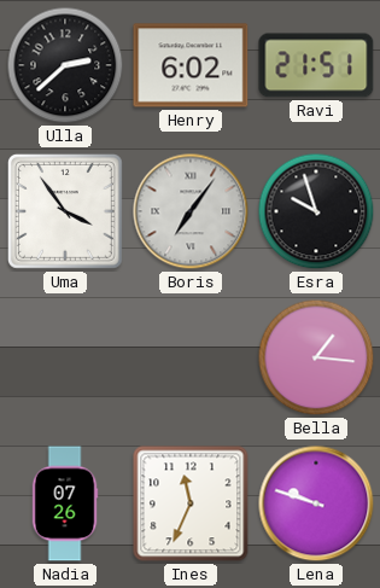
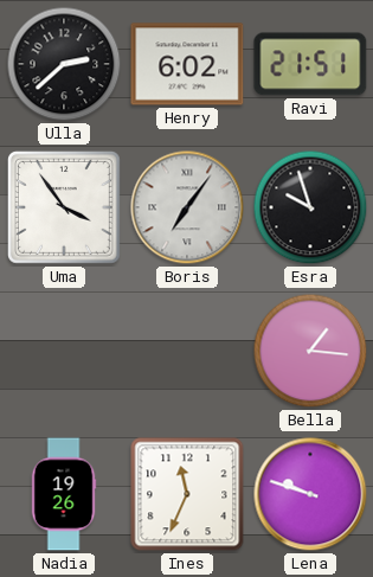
Nadia: 07:26 -> 19:26 (64, 494)
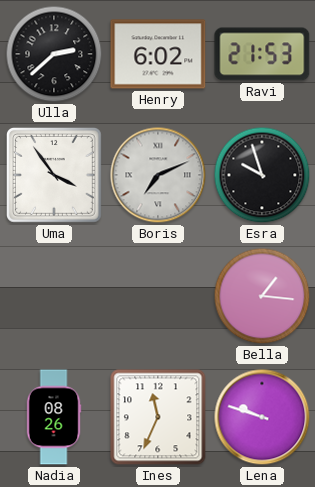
Ravi: 21:51 -> 21:53 (262, 54)
Boris: 7:06 -> 7:11 (158, 175)
Nadia: 19:26 -> 08:26 (54, 417)
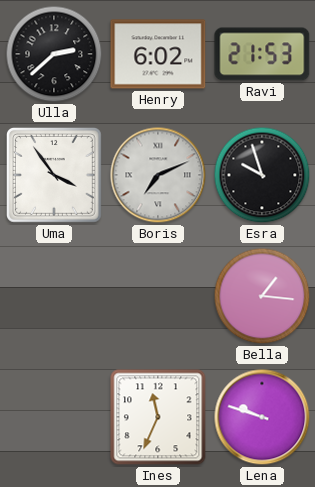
Nadia: 08:26 -> none (54, 417)
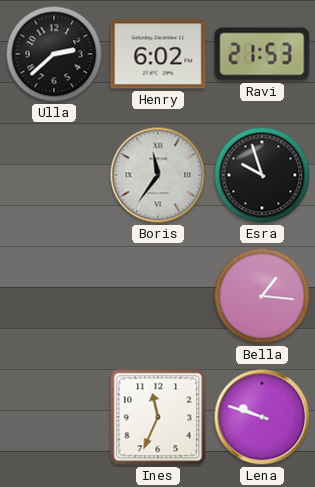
Uma: 3:54 -> none (54, 175)
Boris: 7:11 -> 11:36 (158, 175)
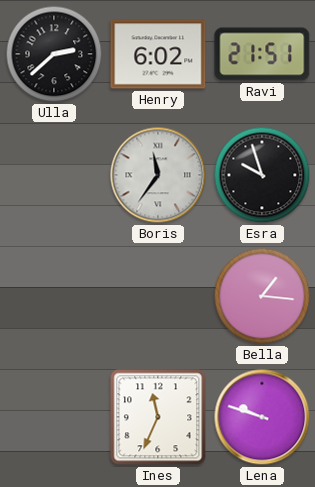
Ravi: 21:53 -> 21:51 (262, 54)
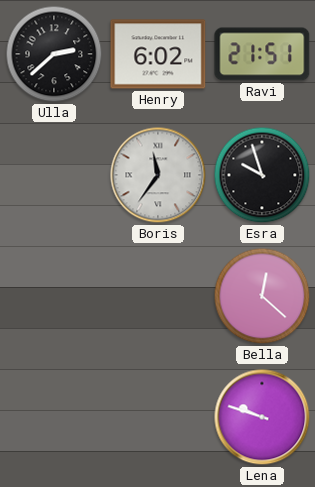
Bella: 1:16 -> 12:22 (262, 296)
Ines: 11:34 -> none (158, 417)
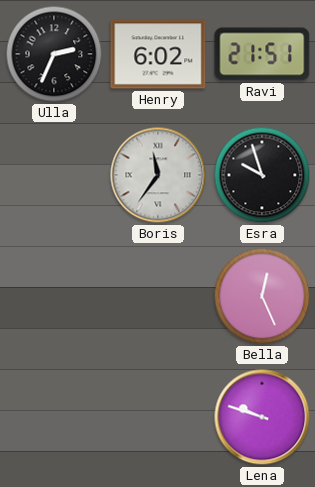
Ulla: 2:38 -> 2:34 (54, 54)
Bella: 12:22 -> 12:26 (262, 296)
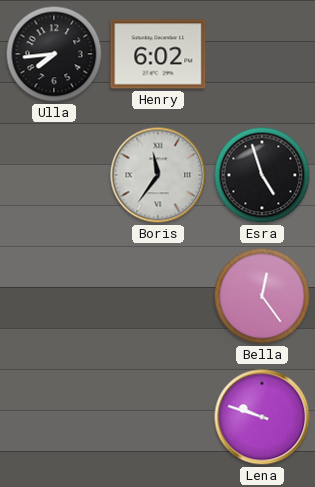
Ulla: 2:34 -> 7:44 (54, 54)
Ravi: 21:51 -> none (262, 54)
Esra: 9:57 -> 4:57 (262, 175)
Bella: 12:26 -> 12:24 (262, 296)
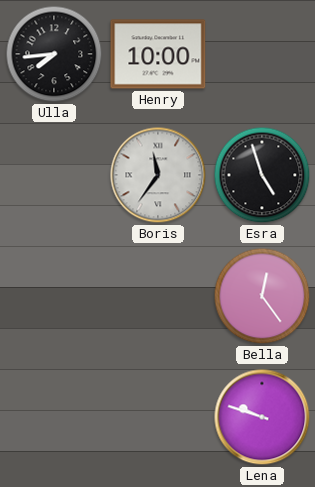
Henry: 6:02 -> 10:00 (158, 54)
